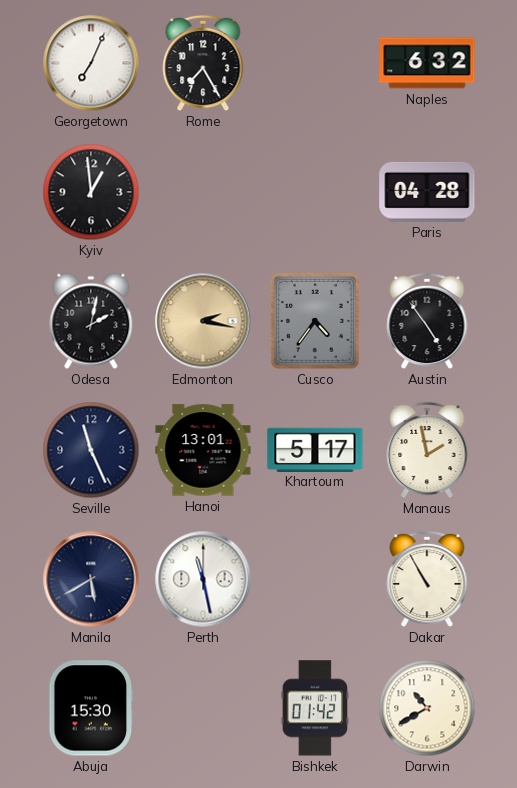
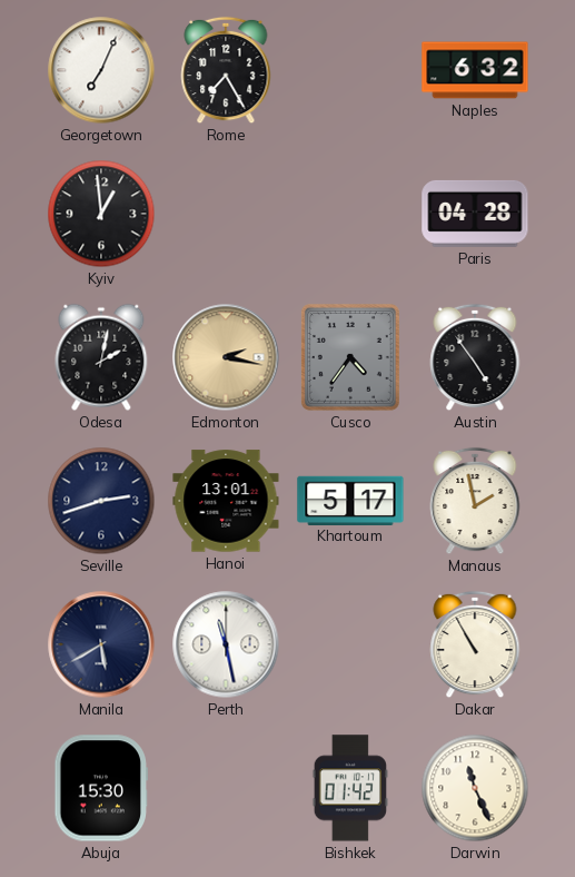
Seville: 11:26 -> 2:42 (101, 501)
Darwin: 10:40 -> 11:26 (475, 788)
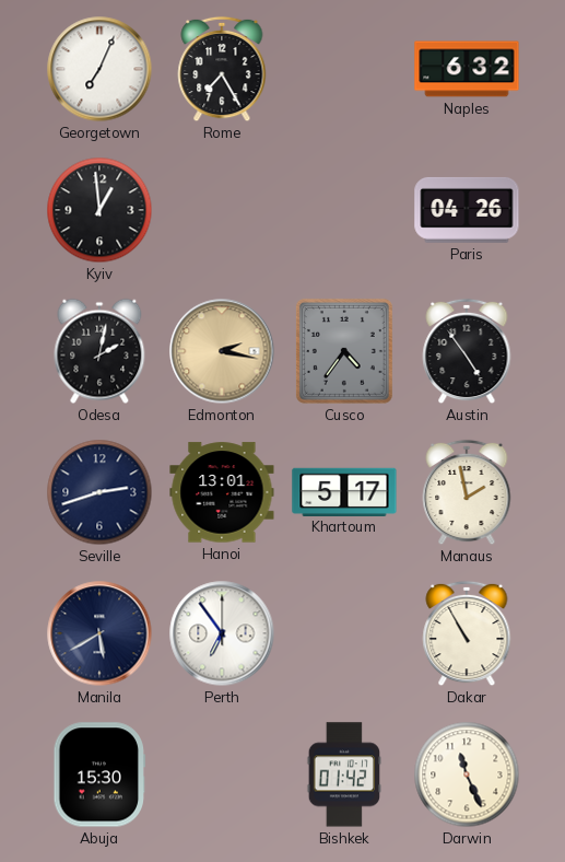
Paris: 04:28 -> 04:26 (467, 210)
Perth: 11:28 -> 6:54 (222, 633)
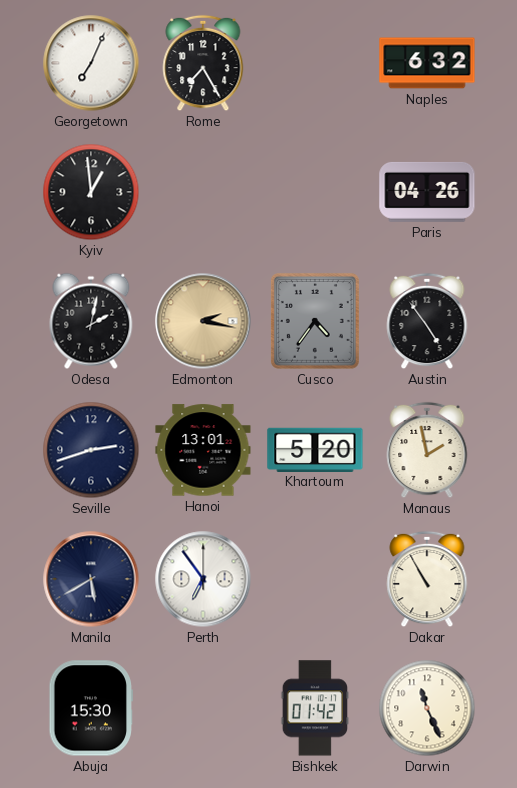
Khartoum: 5:17 -> 5:20 (315, 449)
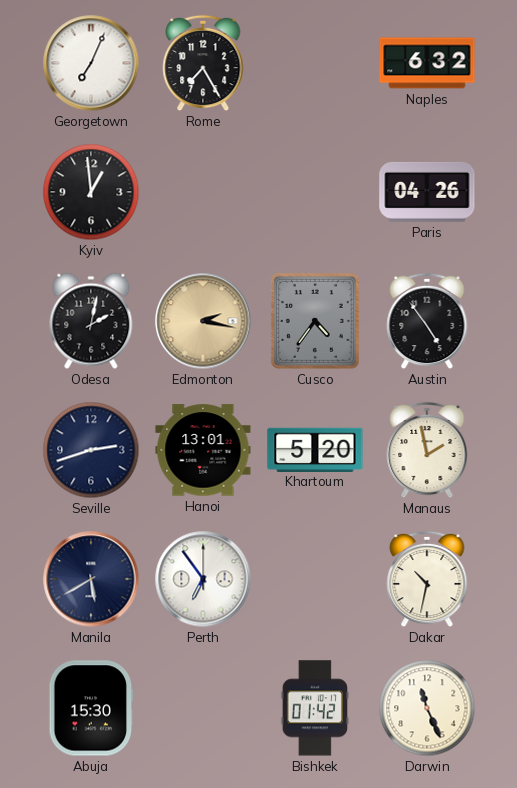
Dakar: 10:55 -> 10:32 (427, 579)
